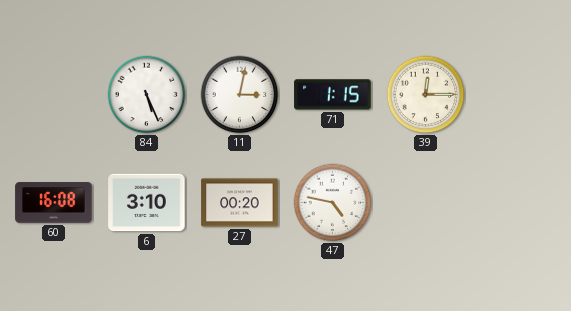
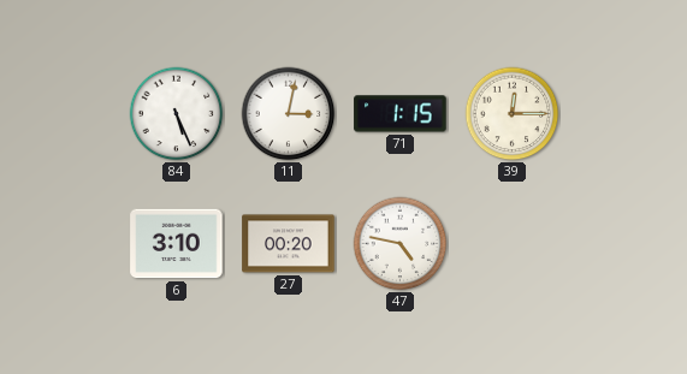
60: 16:08 -> none (54, 203)
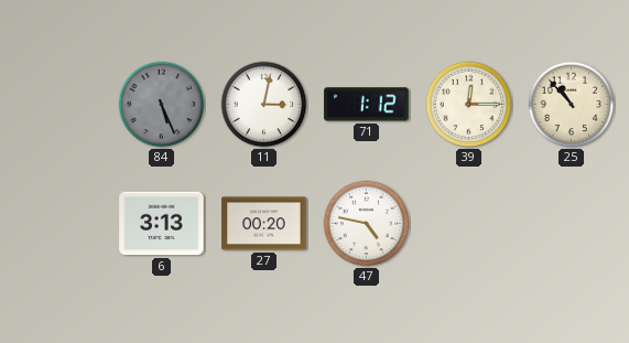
84 dial: white -> grey (162, 105)
71: 1:15 -> 1:12 (367, 105)
25: none -> 10:53 (572, 105)
6: 3:10 -> 3:13 (162, 224)
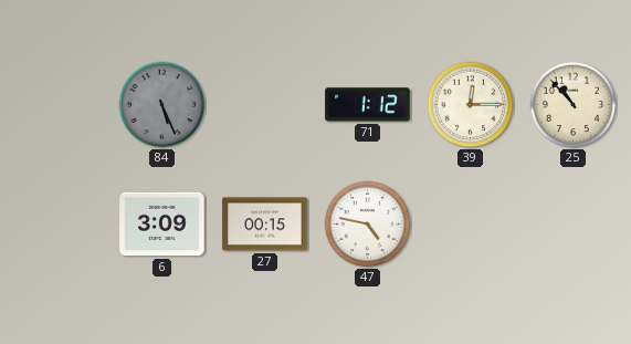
11: 3:02 -> none (264, 105)
6: 3:13 -> 3:09 (162, 225)
27: 00:20 -> 00:15 (265, 225)
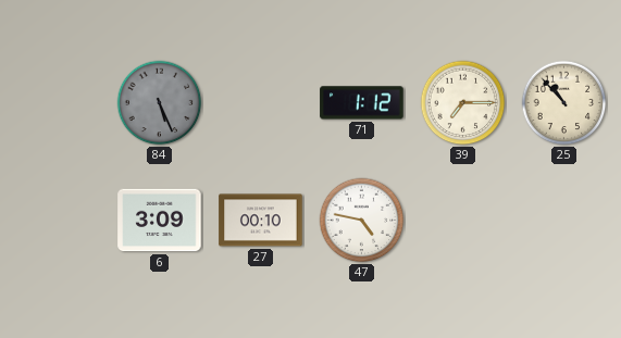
39: 12:15 -> 7:15 (463, 103)
27: 00:15 -> 00:10 (261, 221)
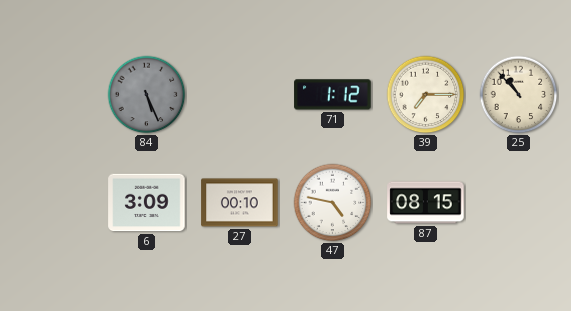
87: none -> 08:15 (426, 203)
